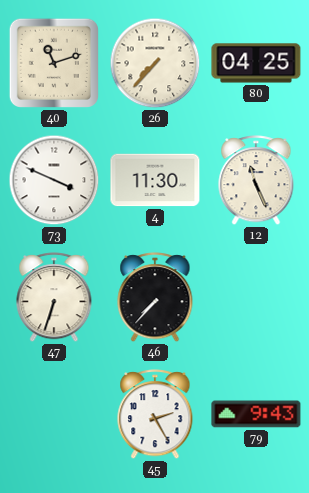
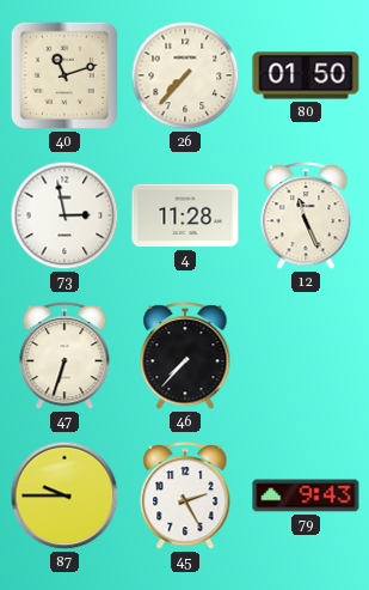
80: 04:25 -> 01:50 (306, 75)
73: 3:49 -> 2:58 (64, 215)
4: 11:30 -> 11:28 (185, 215)
87: none -> 9:45 (64, 495)
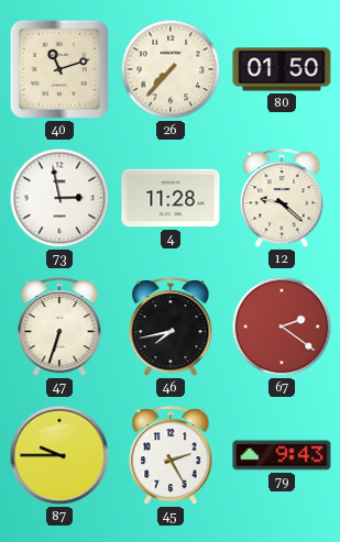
12: 11:26 -> 9:22 (282, 199)
46: 7:37 -> 7:43 (171, 328)
67: none -> 2:21 (282, 327)
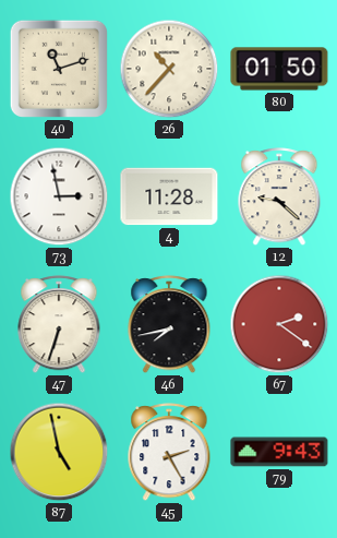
26: 7:37 -> 10:37 (169, 69)
87: 9:45 -> 4:58 (59, 452)
